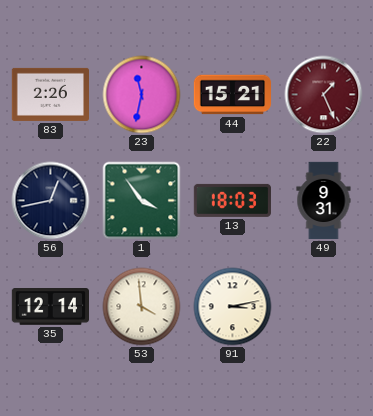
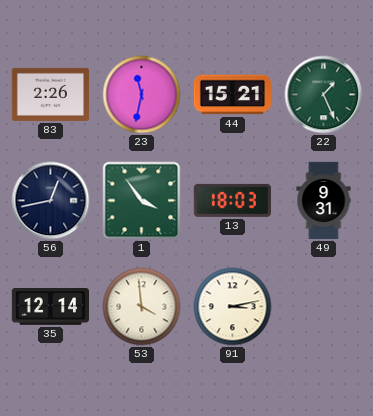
22 dial: burgundy -> green (324, 95)
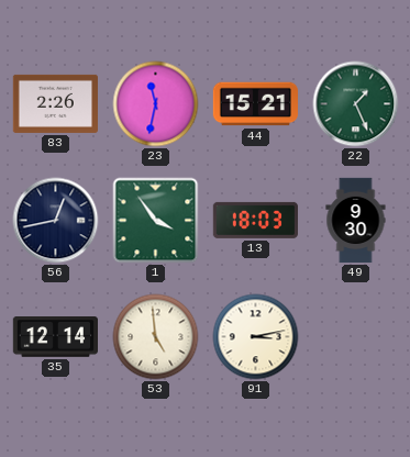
49: 9:31 -> 9:30 (356, 221)
53: 3:59 -> 4:59 (156, 337)
